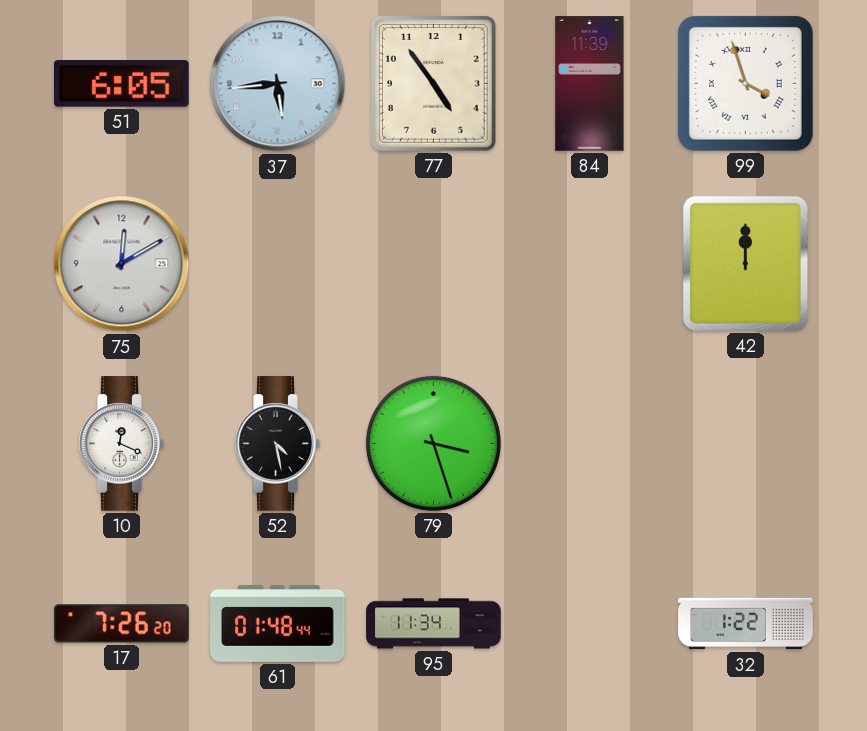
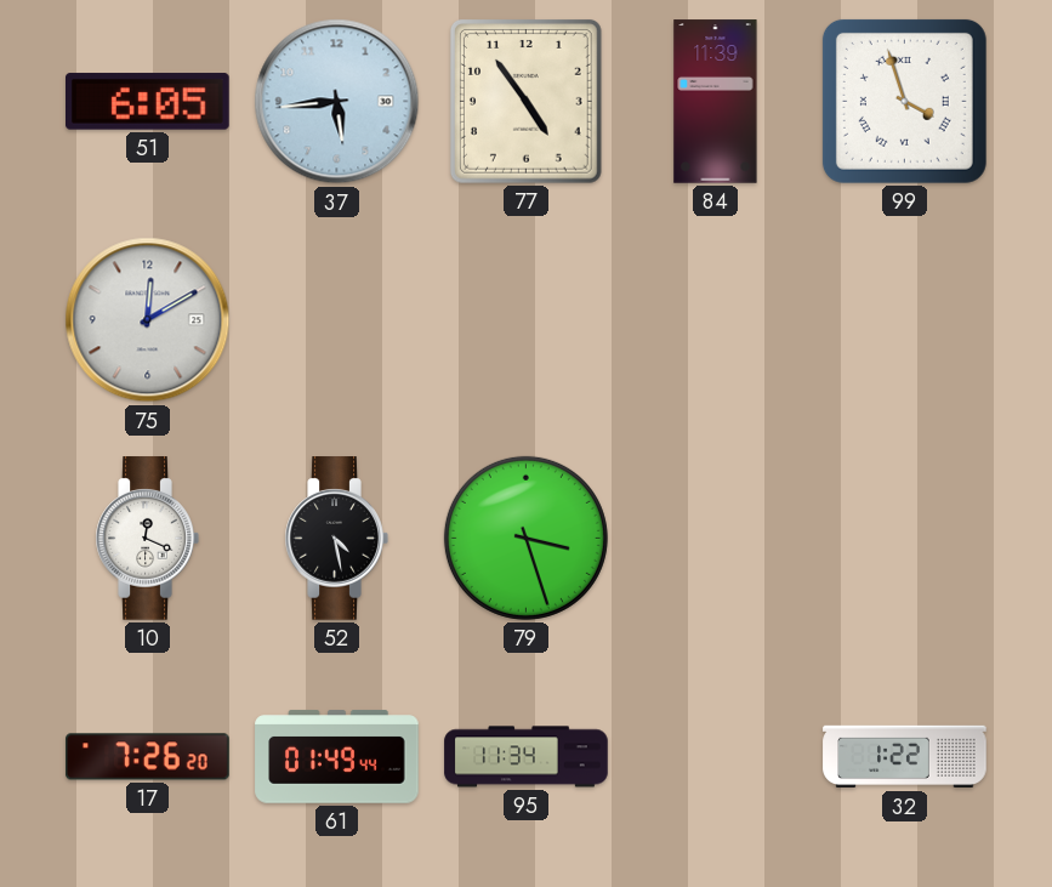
42: 12:00 -> none (745, 263)
61: 01:48 -> 01:49 (337, 757)
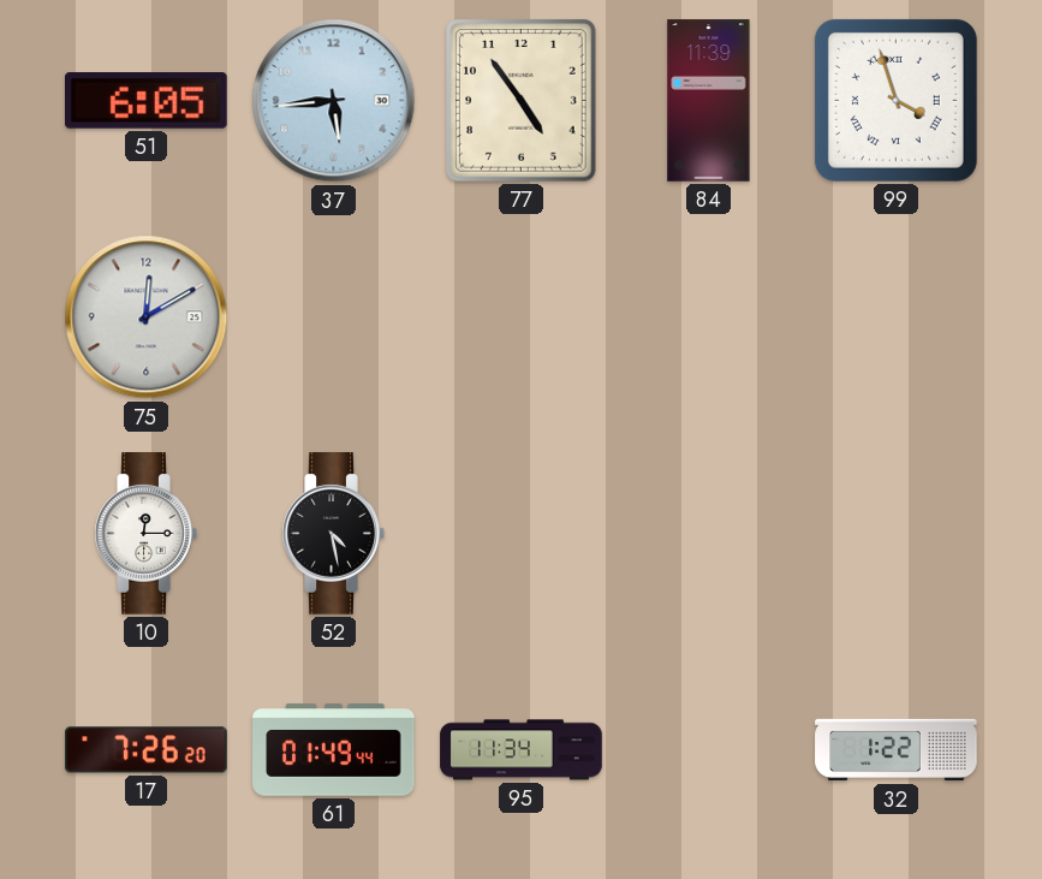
10: 12:19 -> 12:15 (145, 534)
79: 3:27 -> none (525, 538)
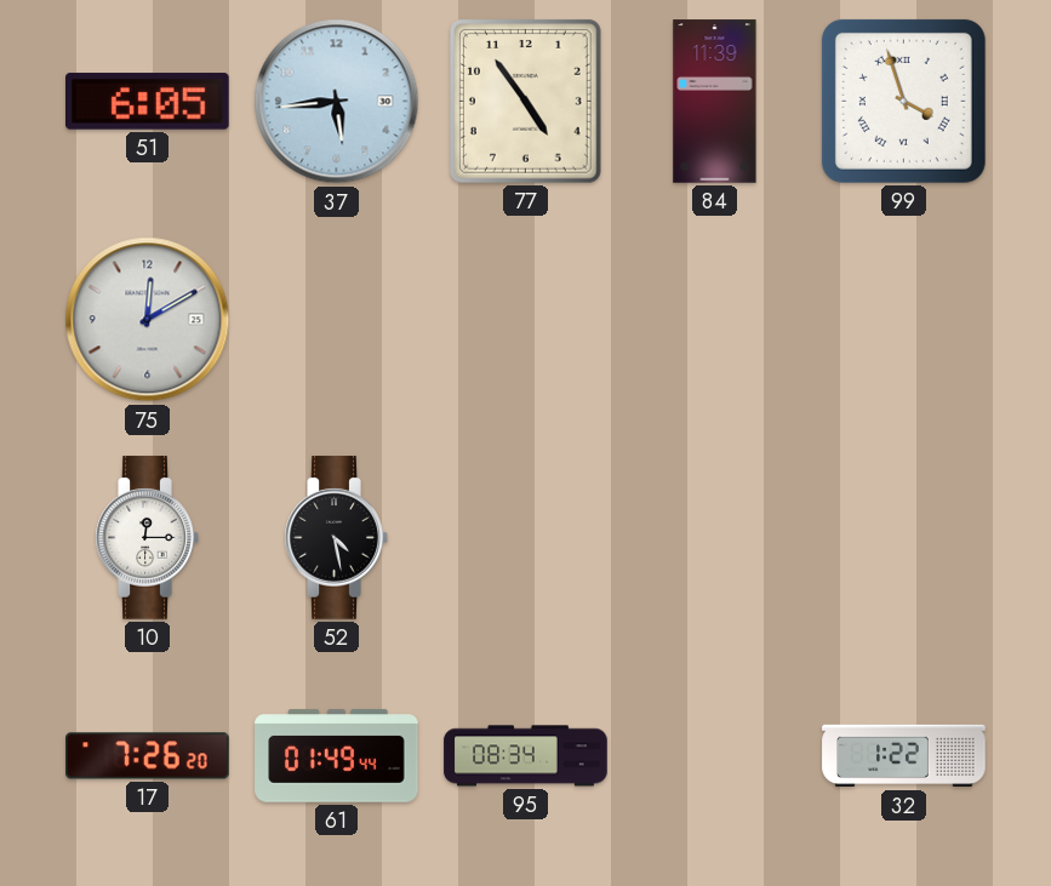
95: 11:34 -> 08:34 (526, 756)
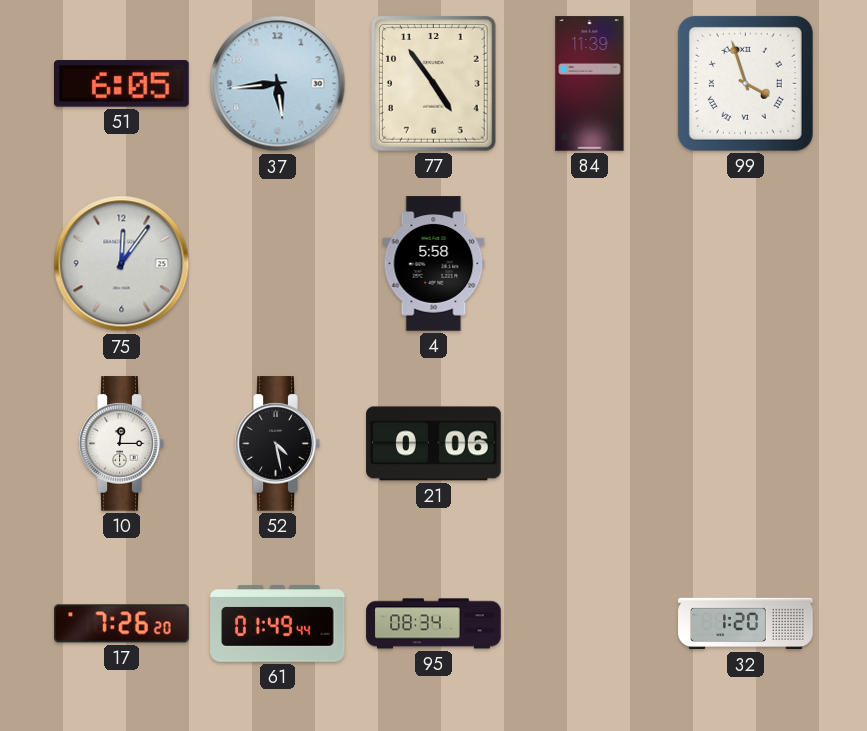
75: 12:10 -> 12:06 (122, 264)
4: none -> 5:58 (434, 264)
21: none -> 0:06 (434, 444)
32: 1:22 -> 1:20 (746, 624)
